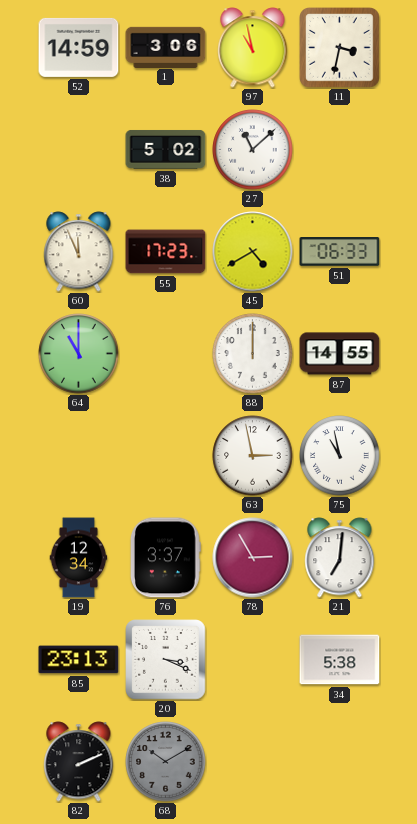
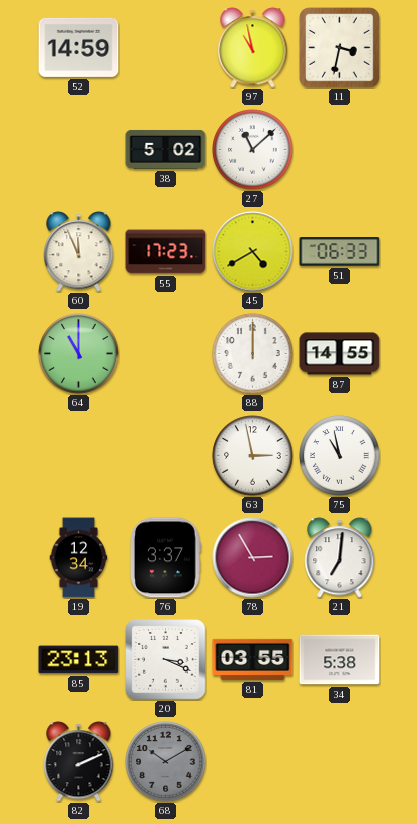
1: 3:06 -> none (166, 47)
81: none -> 03:55 (253, 659)
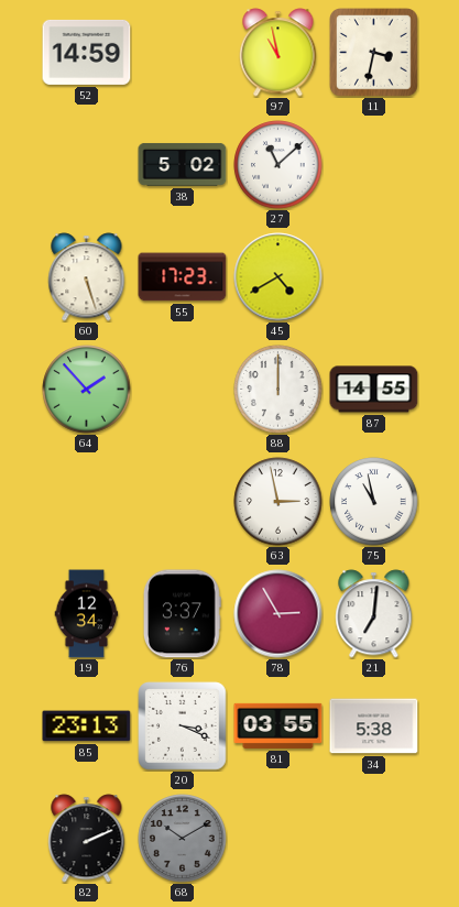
60: 11:56 -> 5:27 (87, 277)
51: 06:33 -> none (340, 252)
64: 11:00 -> 1:53 (87, 390)
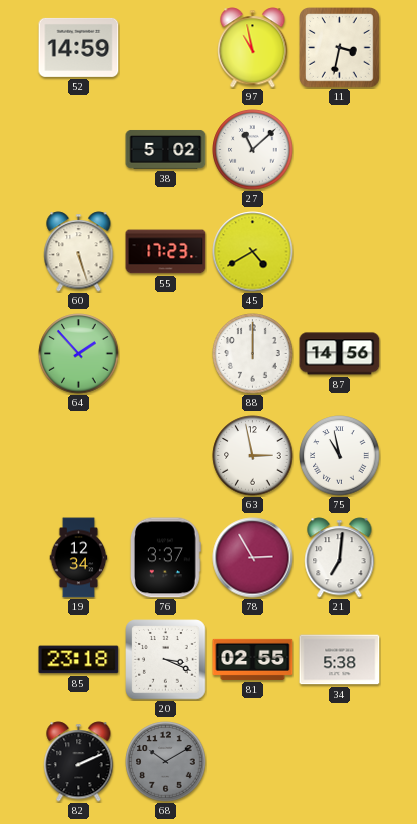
87: 14:55 -> 14:56 (340, 354)
85: 23:13 -> 23:18 (79, 660)
81: 03:55 -> 02:55 (253, 659)
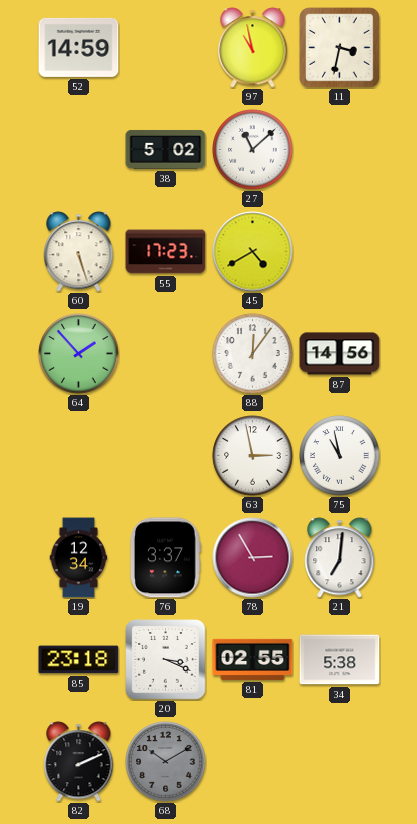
88: 12:00 -> 12:06 (253, 354)
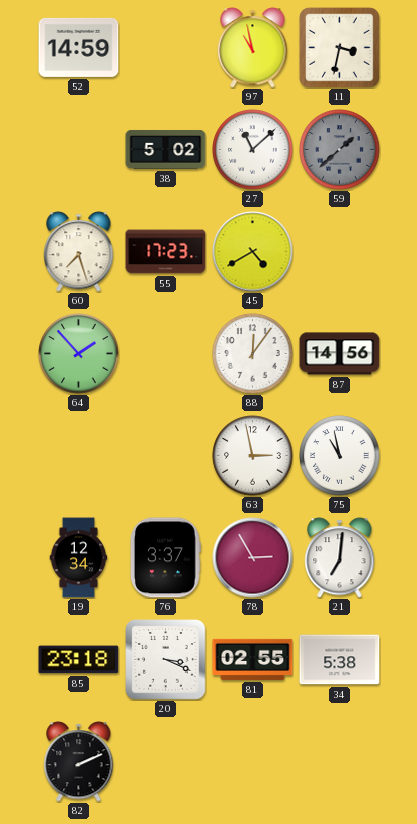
59: none -> 1:38 (340, 150)
60: 5:27 -> 7:27 (79, 252)
68: 10:10 -> none (166, 762)
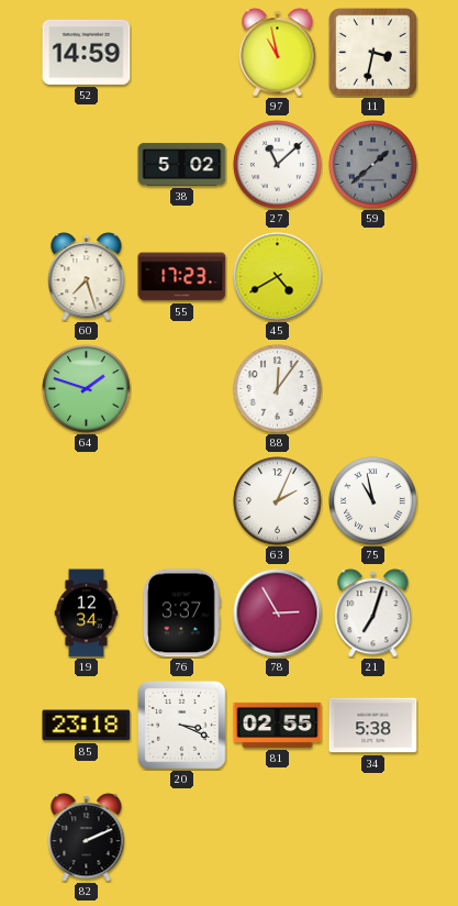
64: 1:53 -> 1:48 (87, 389)
87: 14:56 -> none (340, 354)
63: 2:58 -> 2:04 (278, 501)
21: 7:01 -> 7:03 (373, 614)
